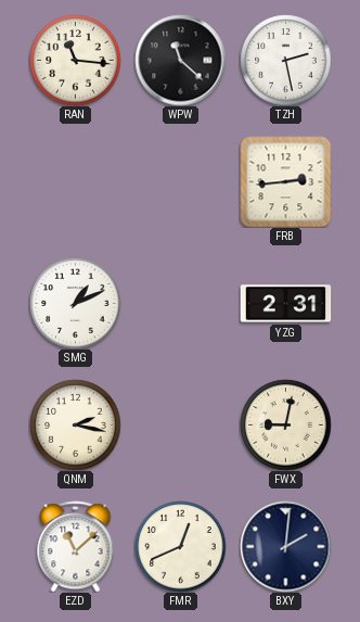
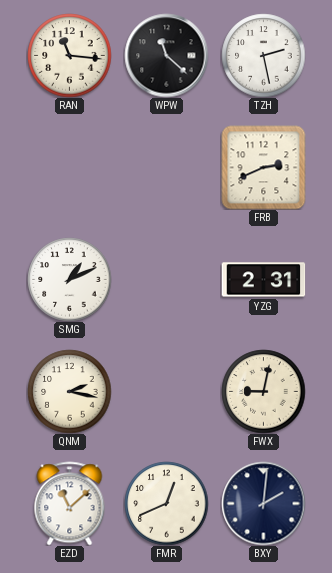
FRB: 2:44 -> 2:41 (263, 167)
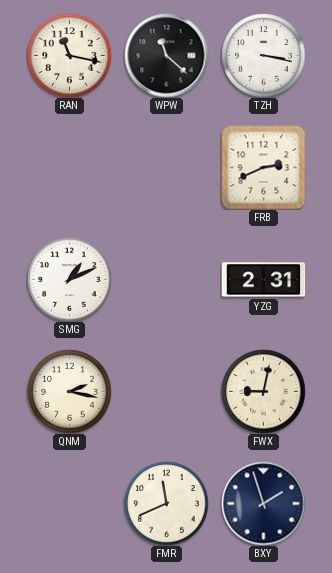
RAN: 11:16 -> 11:17 (69, 55)
TZH: 2:28 -> 3:17 (263, 55)
EZD: 11:08 -> none (70, 503)
FMR: 12:41 -> 11:41 (166, 503)
BXY: 2:01 -> 1:57 (263, 503)
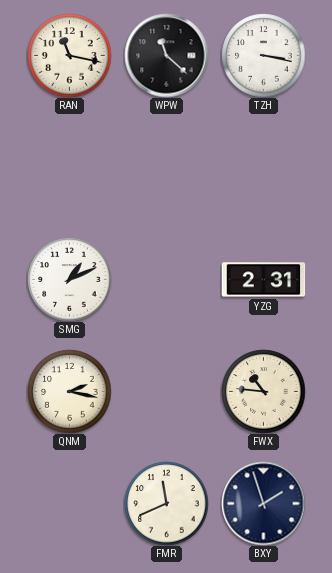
FRB: 2:41 -> none (263, 167)
FWX: 9:02 -> 10:46 (263, 391)
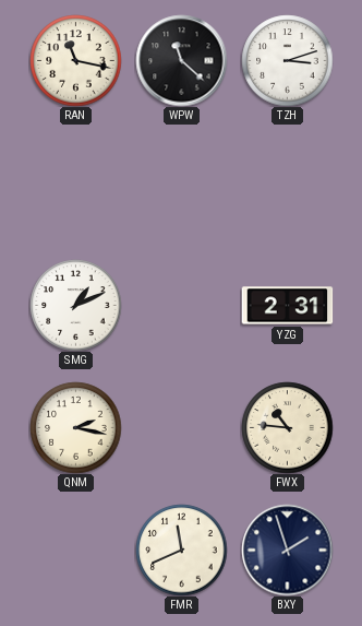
TZH: 3:17 -> 3:12 (287, 60)
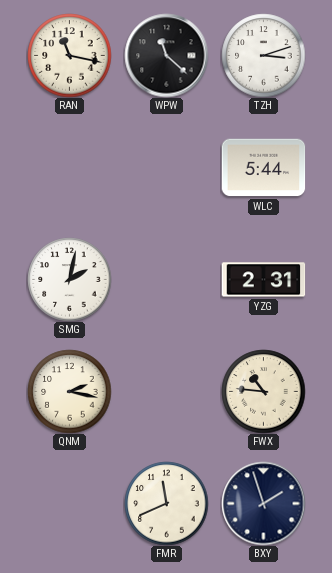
WLC: none -> 5:44 (263, 168)
SMG: 1:11 -> 2:02 (69, 279)
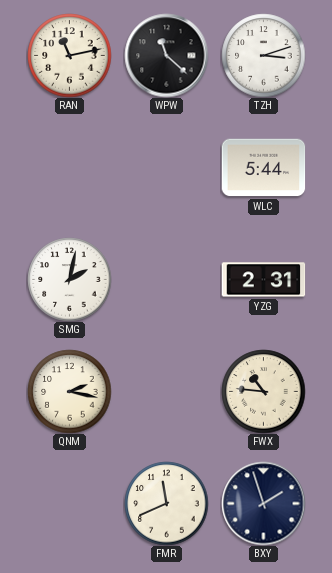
RAN: 11:17 -> 11:13 (69, 55)
